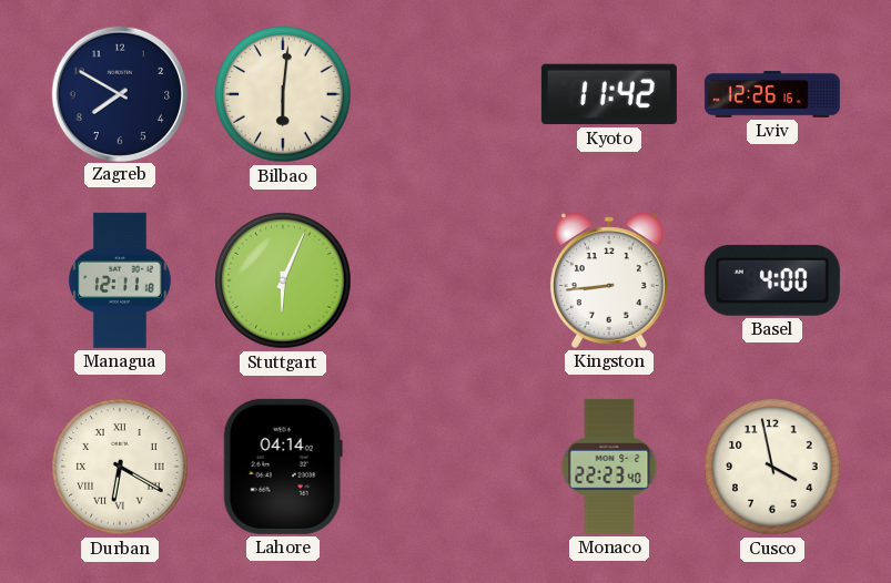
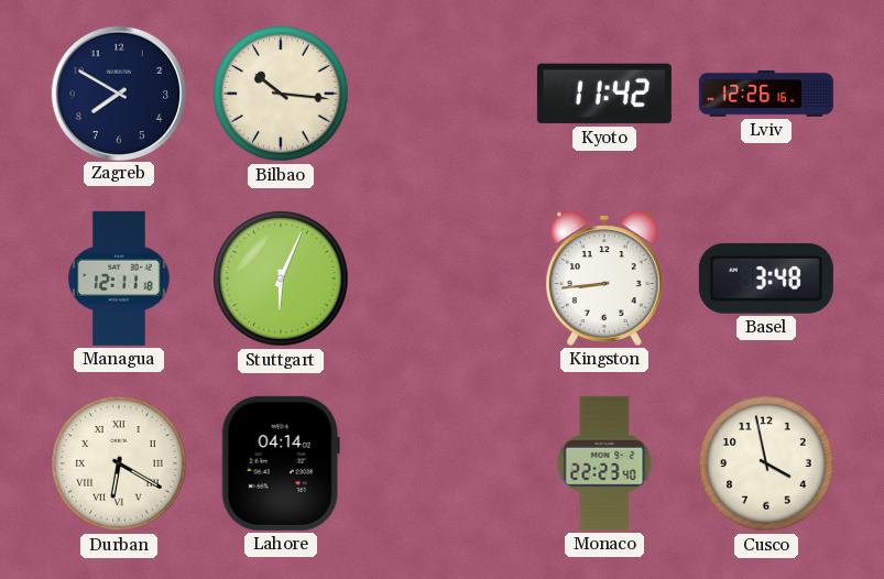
Bilbao: 6:01 -> 10:16 (281, 94)
Basel: 4:00 -> 3:48 (766, 278)
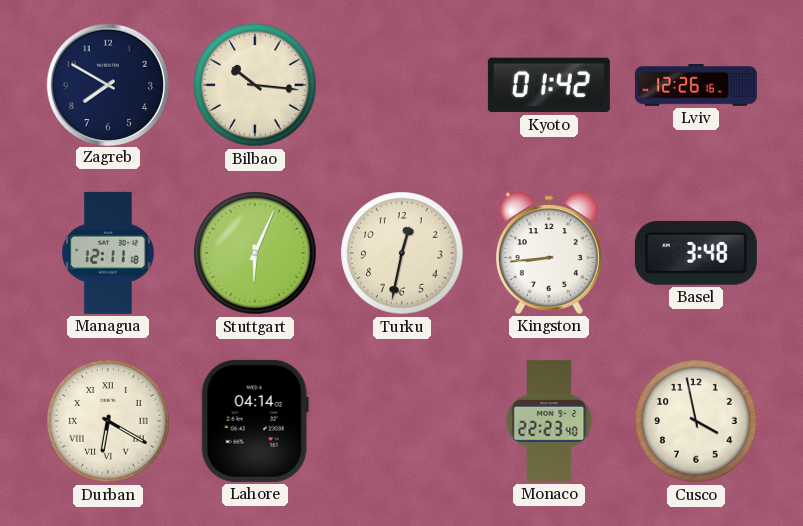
Kyoto: 11:42 -> 01:42 (549, 85)
Turku: none -> 12:32 (402, 253)
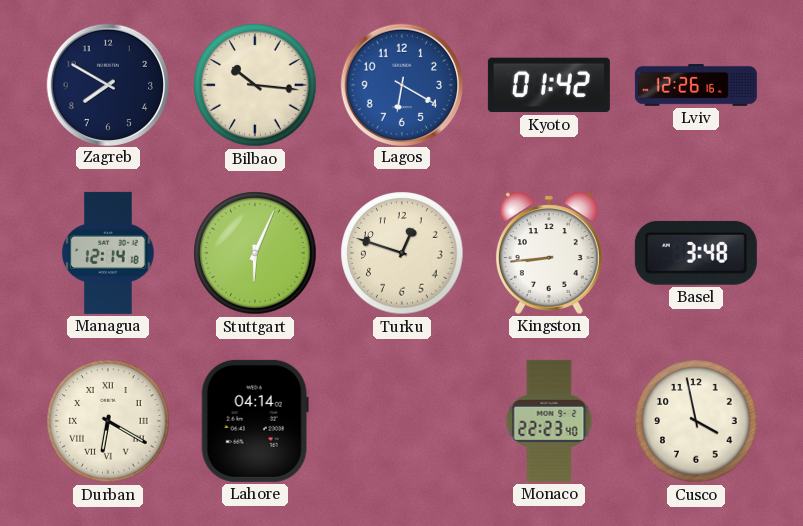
Lagos: none -> 6:20 (401, 84)
Managua: 12:11 -> 12:14 (109, 253)
Turku: 12:32 -> 12:48 (402, 253)
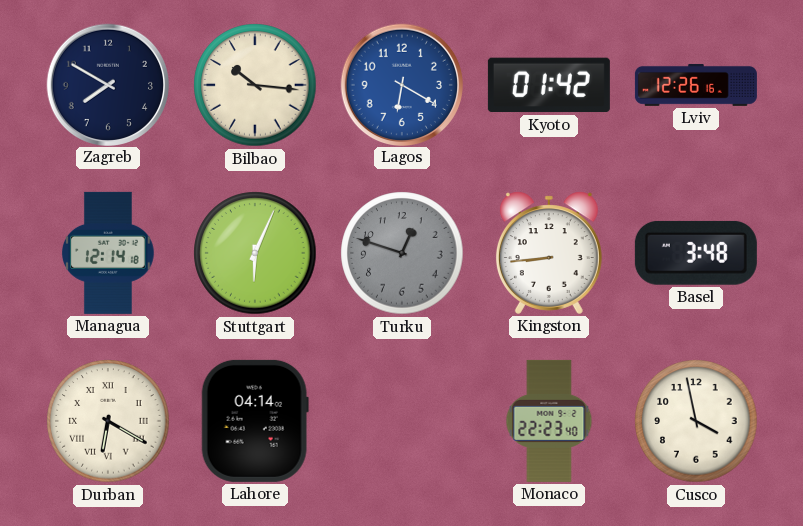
Turku dial: cream -> grey (402, 253)
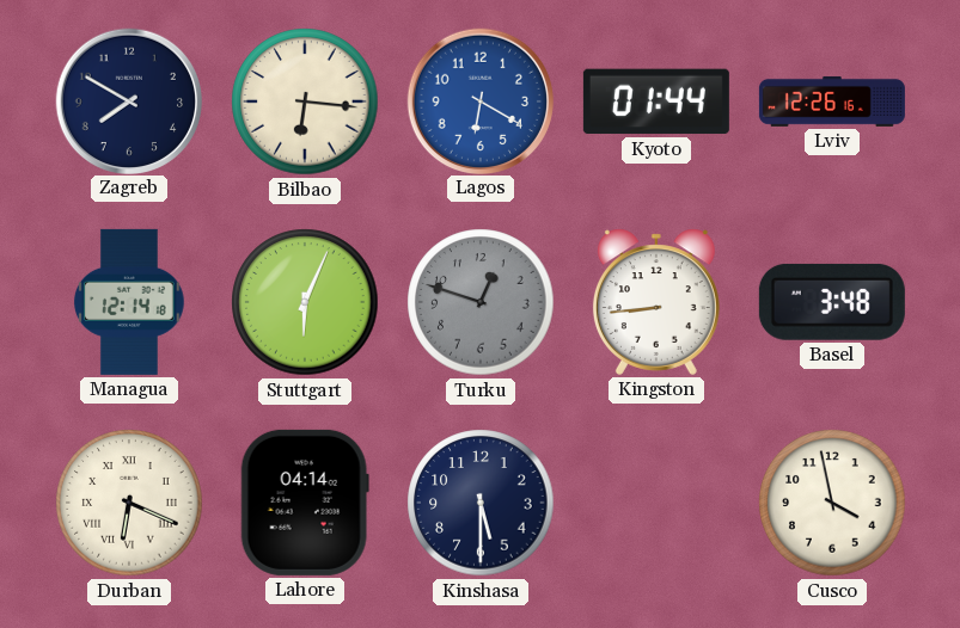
Bilbao: 10:16 -> 6:16 (305, 101)
Kyoto: 01:42 -> 01:44 (656, 101)
Durban: 6:20 -> 6:19 (129, 503)
Kinshasa: none -> 5:30 (481, 503)
Monaco: 22:23 -> none (549, 421)
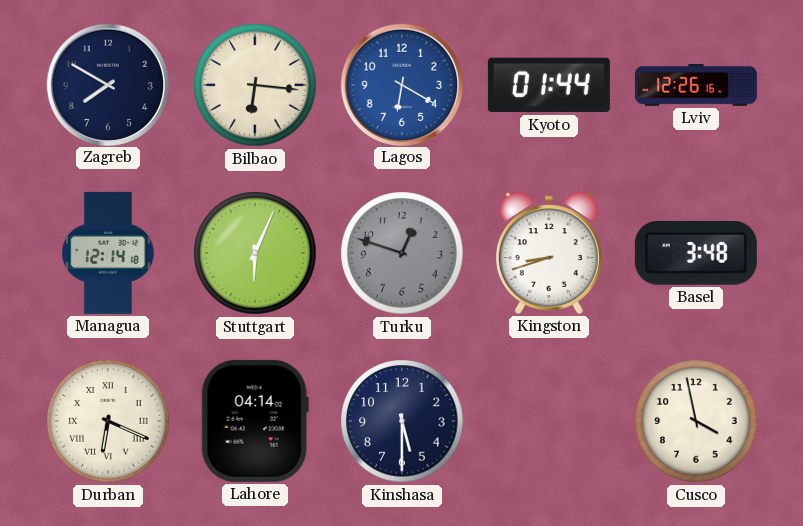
Kingston: 8:44 -> 8:42 (549, 253)
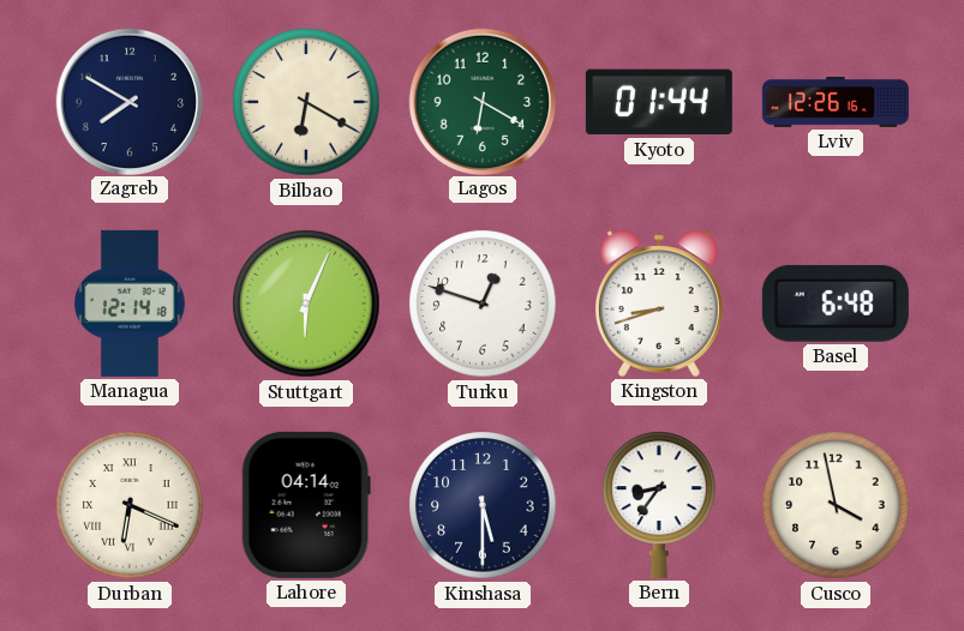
Bilbao: 6:16 -> 6:20 (306, 102)
Lagos dial: blue -> green (481, 101)
Turku dial: grey -> white (483, 304)
Basel: 3:48 -> 6:48 (836, 304)
Bern: none -> 8:36 (659, 505)
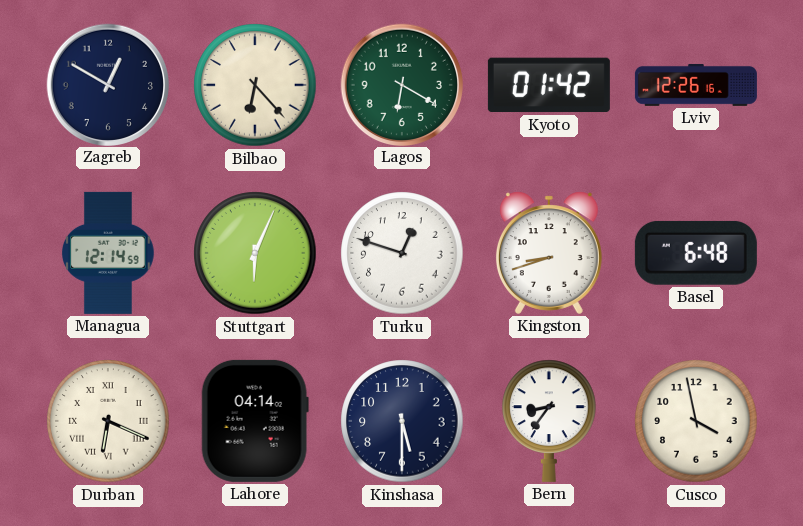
Zagreb: 7:50 -> 12:50 (107, 84)
Bilbao: 6:20 -> 6:23 (255, 85)
Kyoto: 01:44 -> 01:42 (549, 85)
Managua: 12:14:18 -> 12:14:59 (109, 253)
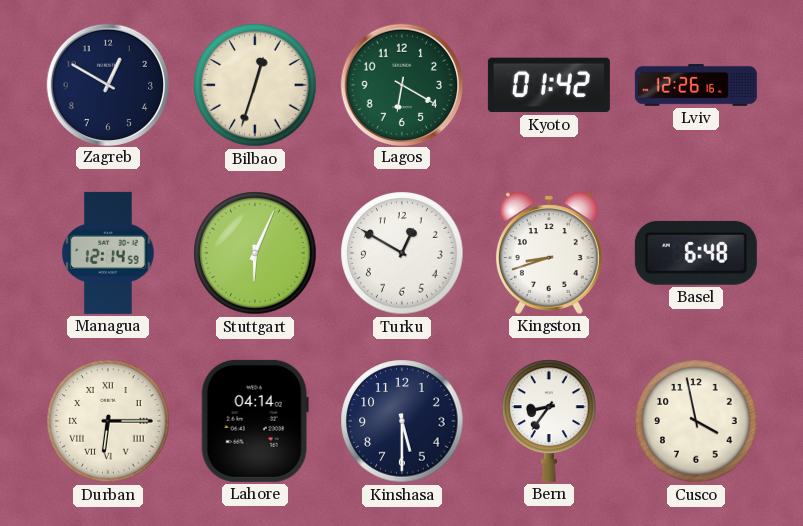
Bilbao: 6:23 -> 12:33 (255, 85)
Turku: 12:48 -> 12:50 (402, 253)
Durban: 6:19 -> 6:15 (108, 421)
